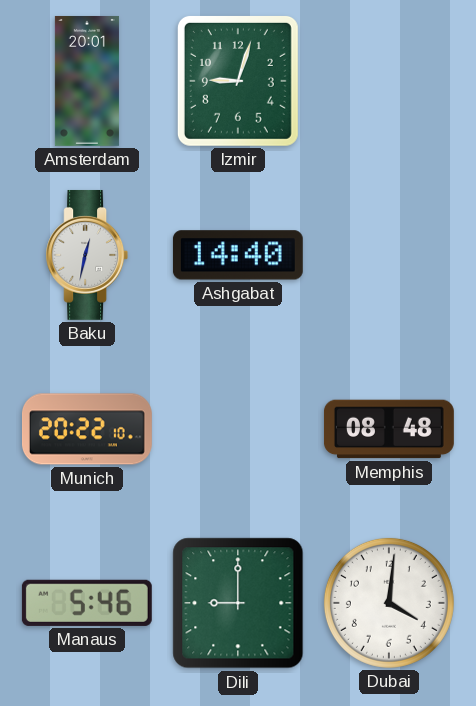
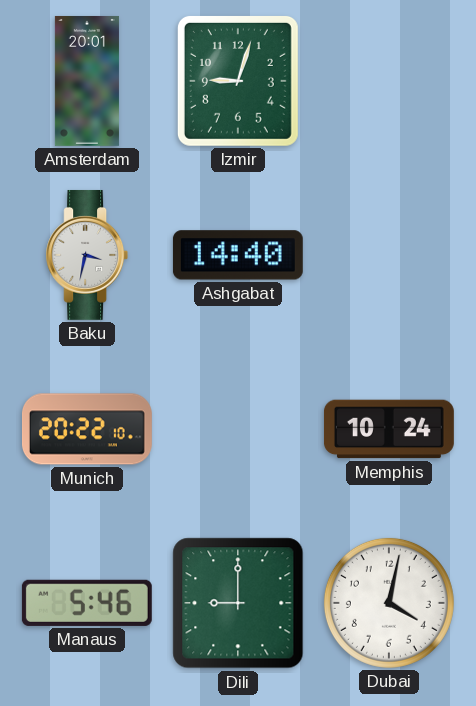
Baku: 12:32 -> 3:32 (87, 255)
Memphis: 08:48 -> 10:24 (389, 429)
Dubai: 4:01 -> 4:02 (389, 603)
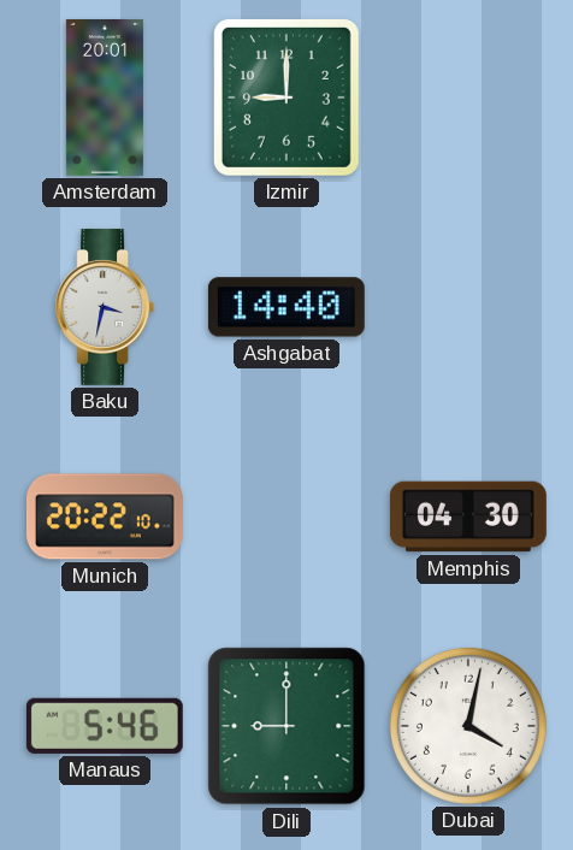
Izmir: 9:03 -> 9:00 (286, 98)
Memphis: 10:24 -> 04:30 (468, 517)
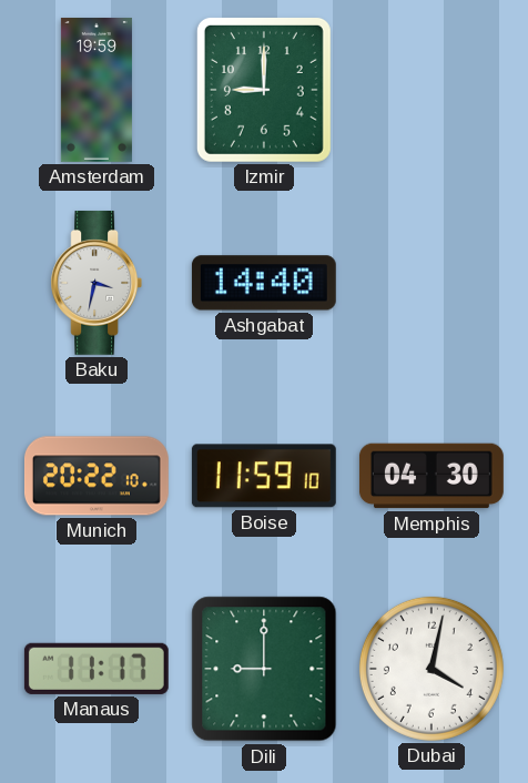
Amsterdam: 20:01 -> 19:59 (97, 90)
Boise: none -> 11:59 (264, 476)
Manaus: 5:46 -> 11:17 (97, 669)
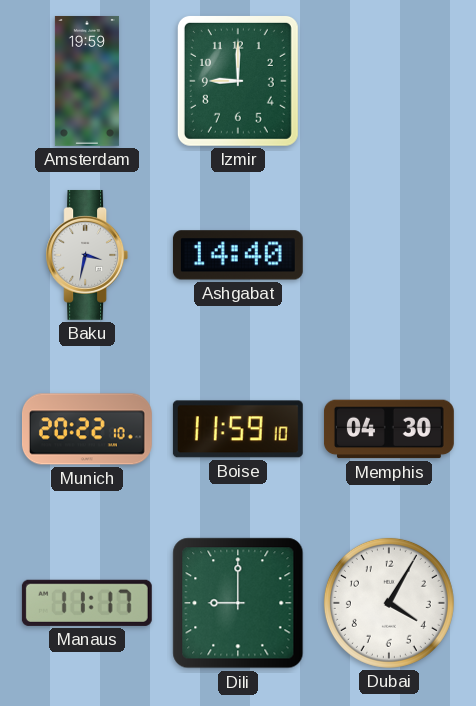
Dubai: 4:02 -> 4:05 (389, 603)
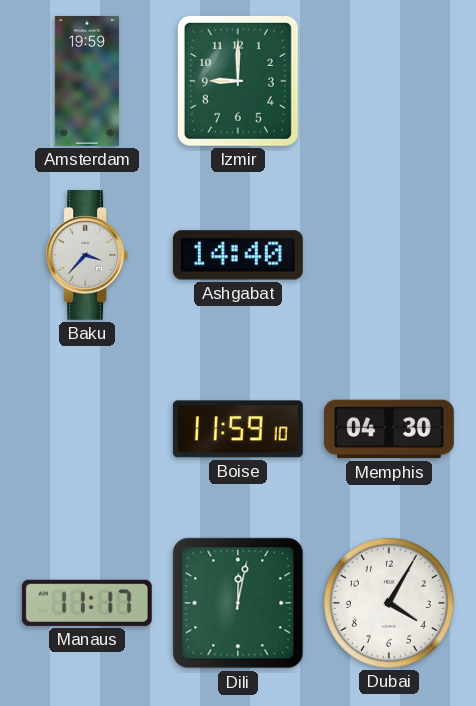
Baku: 3:32 -> 3:37 (87, 255)
Munich: 20:22 -> none (87, 429)
Dili: 9:00 -> 12:02 (238, 603)
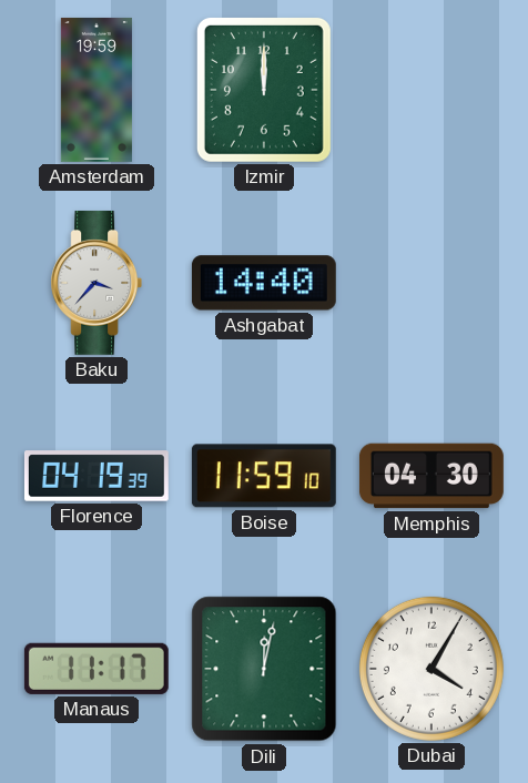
Izmir: 9:00 -> 12:00 (264, 90)
Florence: none -> 04:19 (97, 476)
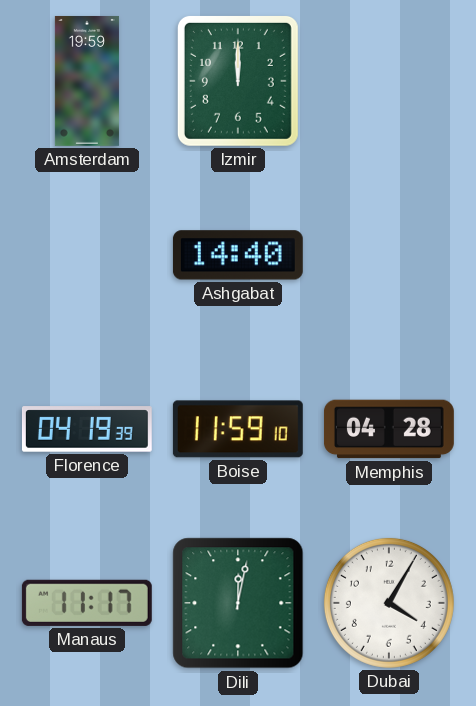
Baku: 3:37 -> none (97, 283)
Memphis: 04:30 -> 04:28 (389, 429)
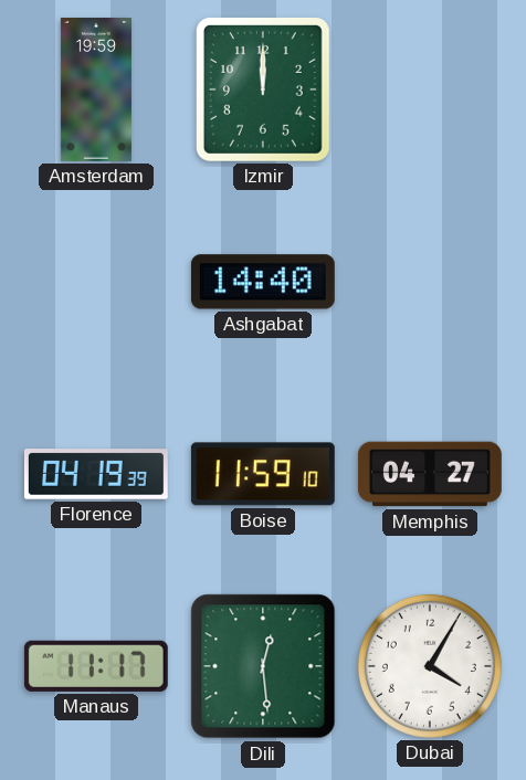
Memphis: 04:28 -> 04:27 (430, 474)
Dili: 12:02 -> 12:29 (263, 666)
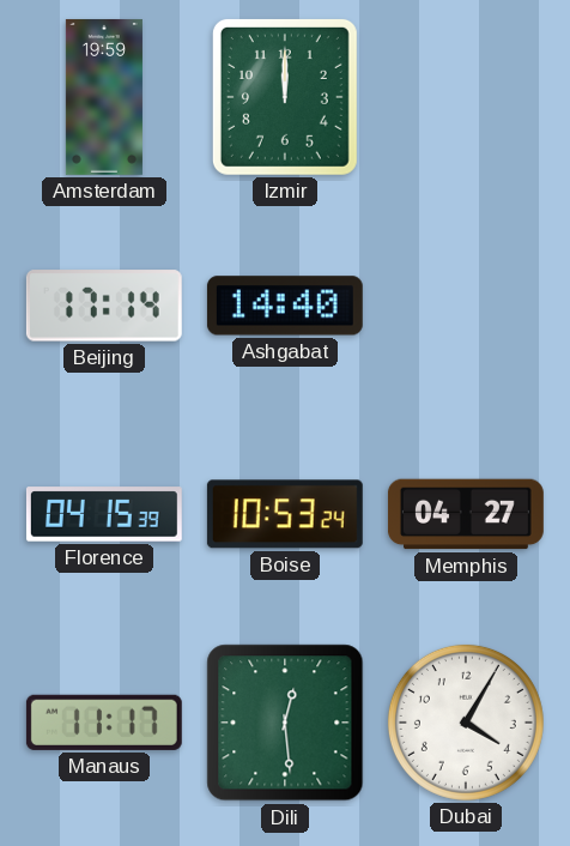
Beijing: none -> 17:14 (104, 306)
Florence: 04:19 -> 04:15 (104, 514)
Boise: 11:59 -> 10:53 (285, 514)
